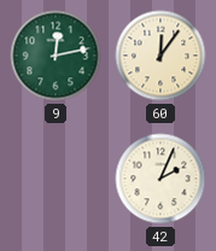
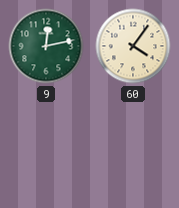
60: 12:06 -> 4:06 (133, 46)
42: 2:04 -> none (160, 179)
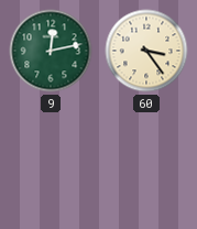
60: 4:06 -> 3:24 (146, 51)
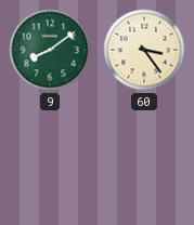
9: 12:13 -> 8:09 (50, 50)
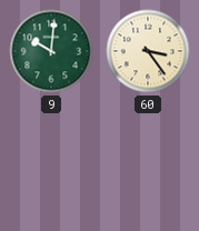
9: 8:09 -> 10:01 (51, 51)
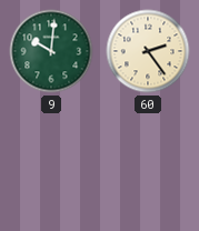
60: 3:24 -> 2:24 (148, 51)
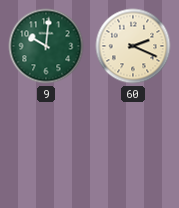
60: 2:24 -> 2:19 (133, 46)
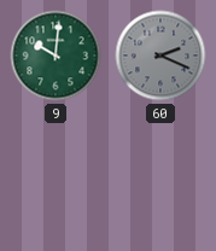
60 dial: cream -> grey (160, 56)
